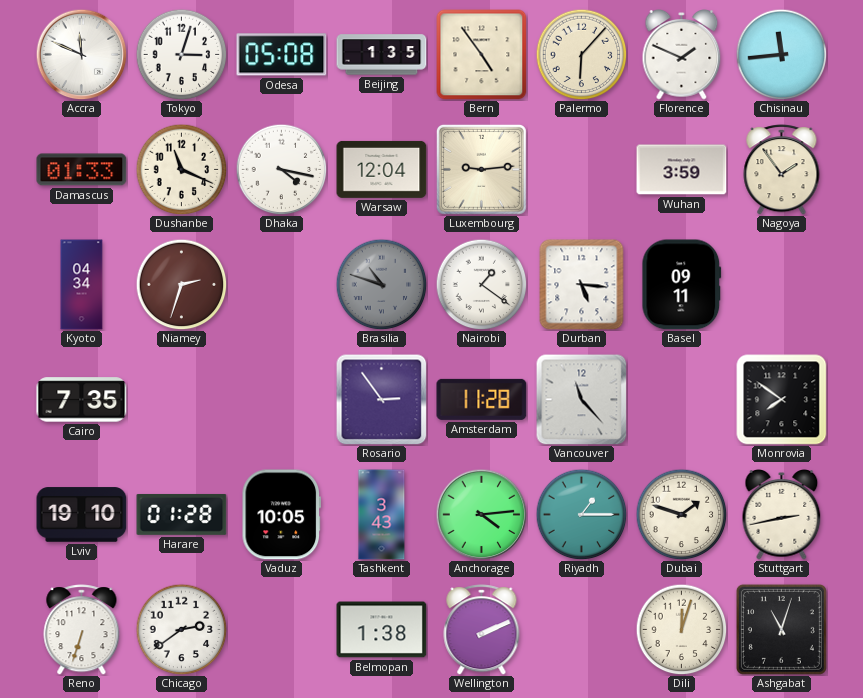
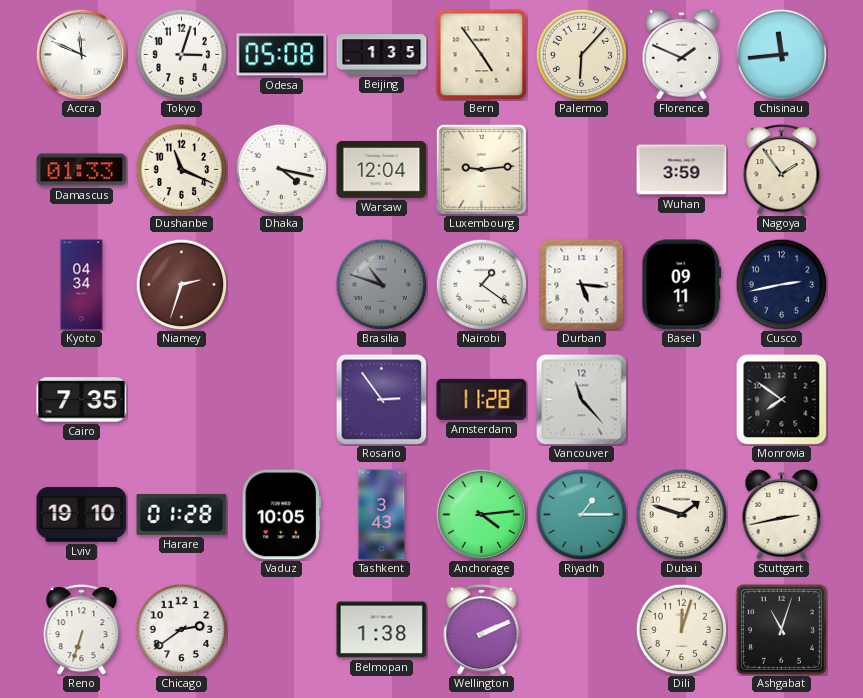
Cusco: none -> 2:43 (781, 284)
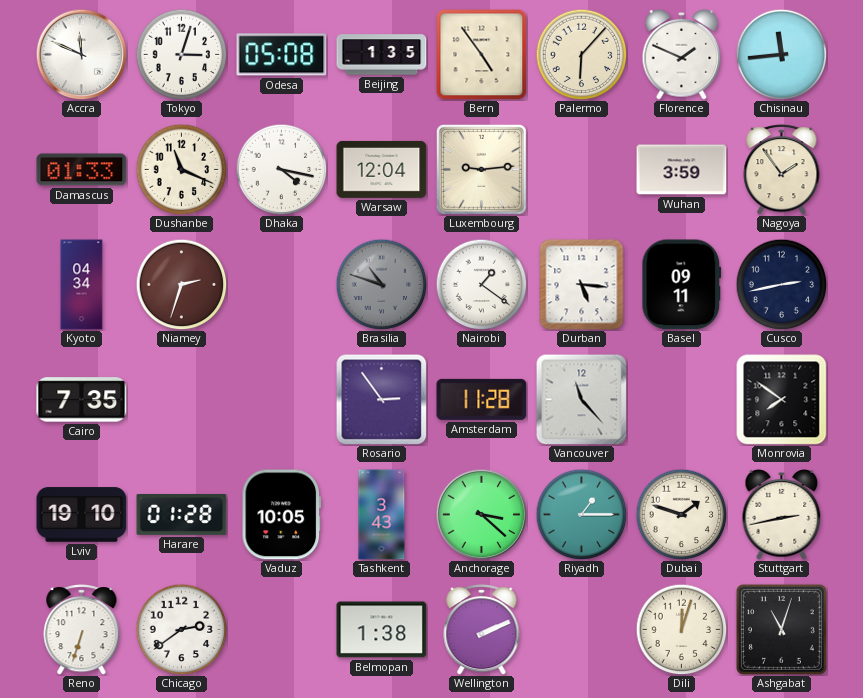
Anchorage: 4:14 -> 3:22 (481, 514)
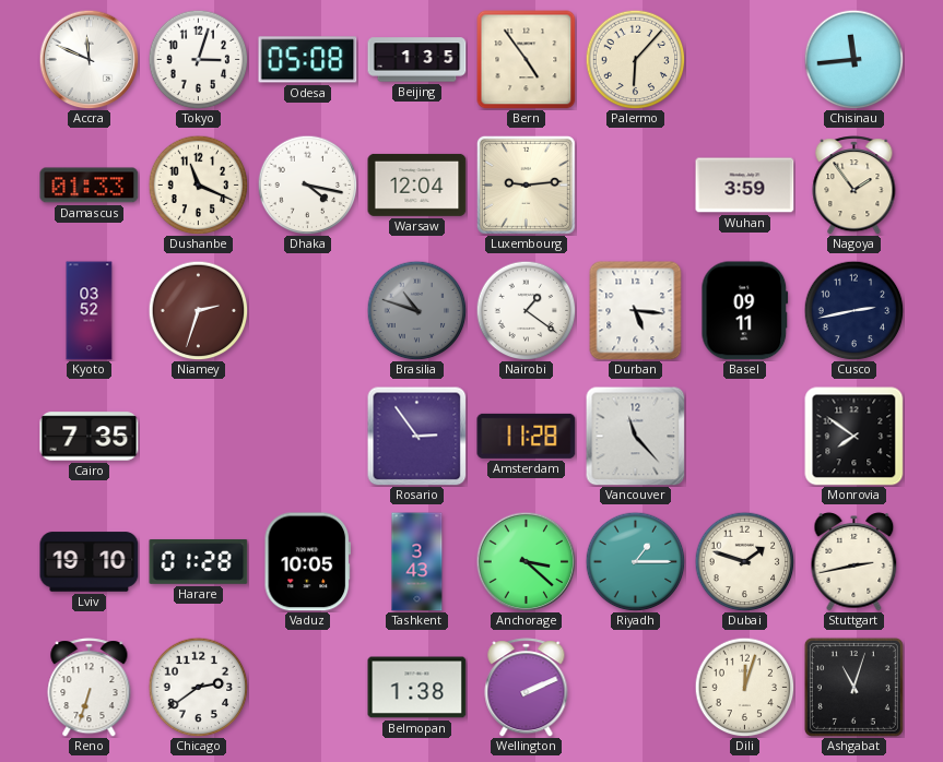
Florence: 1:49 -> none (682, 55)
Kyoto: 04:34 -> 03:52 (90, 311)
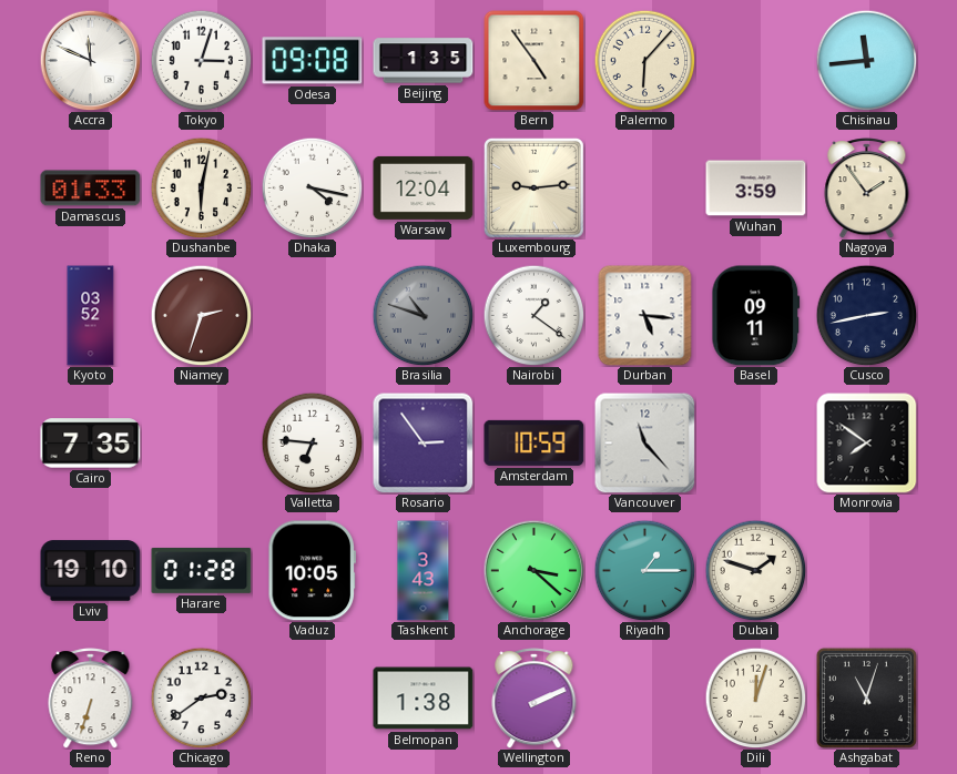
Odesa: 05:08 -> 09:08 (313, 61)
Dushanbe: 11:19 -> 6:02 (201, 187)
Valletta: none -> 6:46 (312, 442)
Amsterdam: 11:28 -> 10:59 (535, 442)
Stuttgart: 2:43 -> none (854, 562)
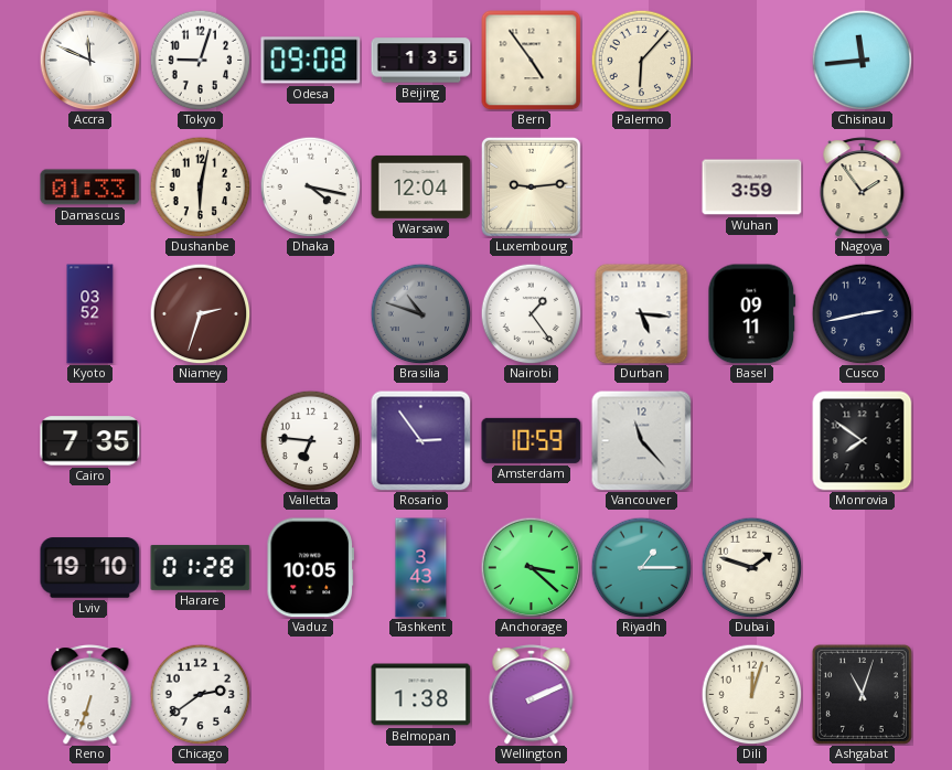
Tokyo: 3:03 -> 9:03 (200, 60)
Nairobi: 1:21 -> 1:24 (531, 313)
